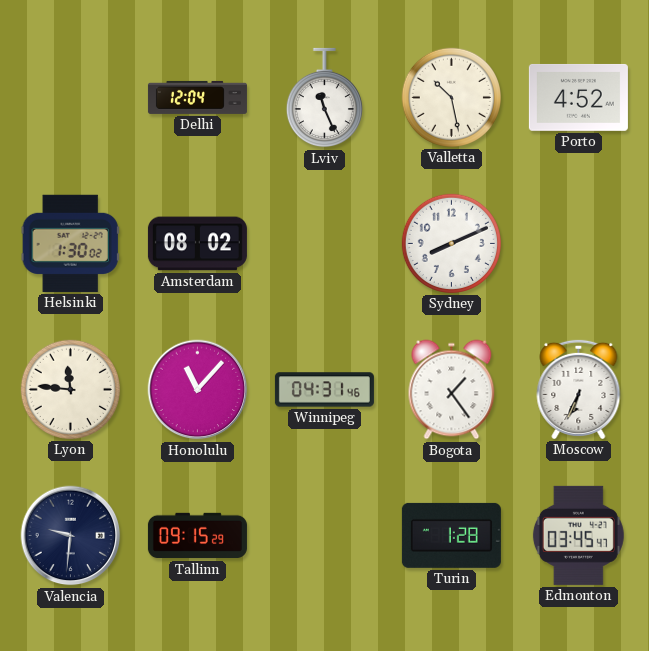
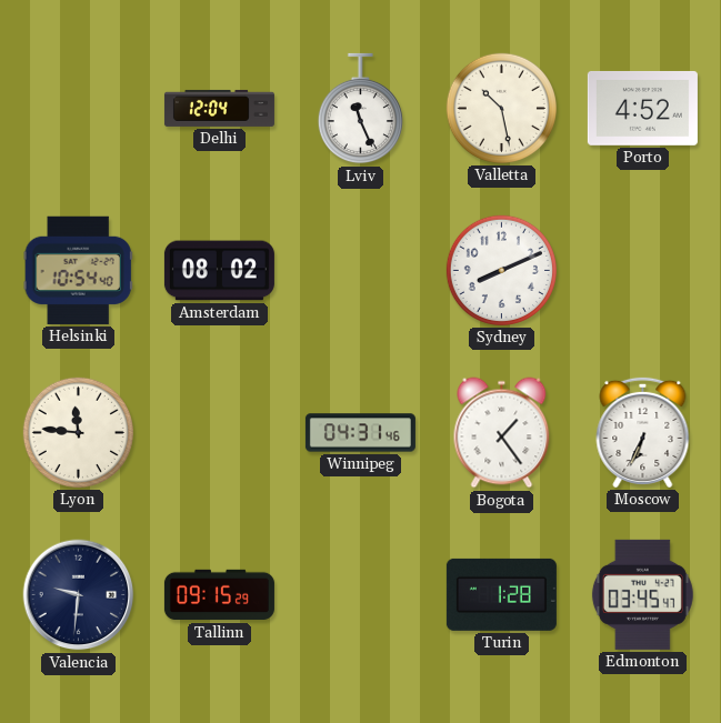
Helsinki: 1:30 -> 10:54 (78, 270)
Honolulu: 11:07 -> none (198, 390)
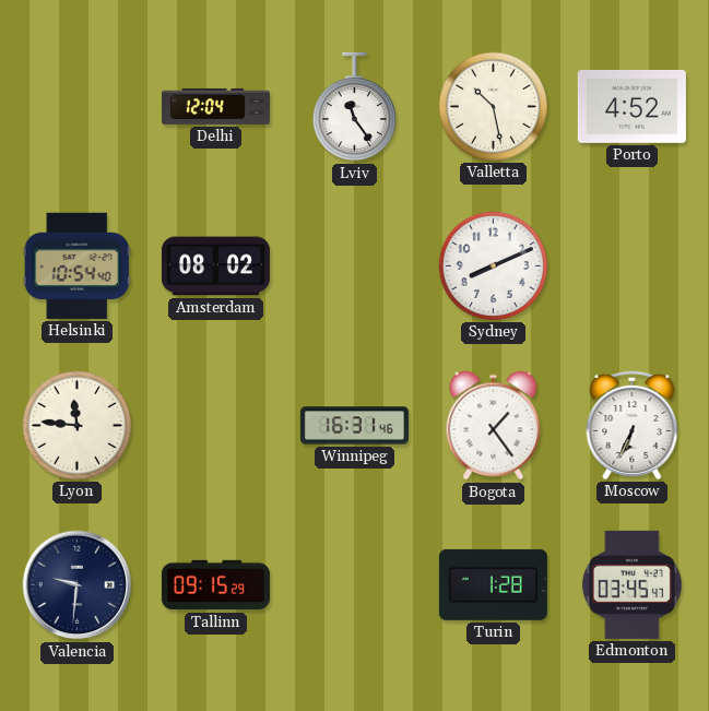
Lviv: 11:26 -> 11:24 (354, 107)
Winnipeg: 04:31 -> 16:31 (354, 426)
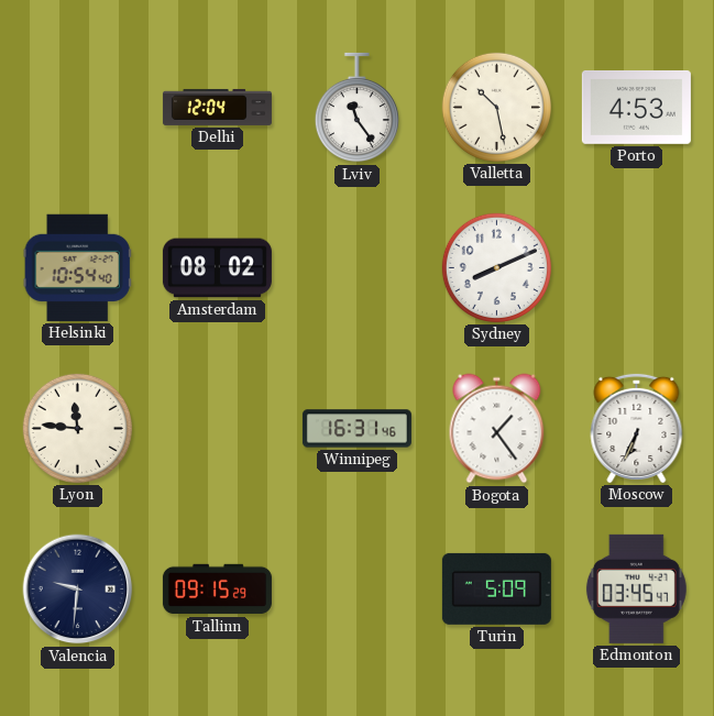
Porto: 4:52 -> 4:53 (636, 107)
Turin: 1:28 -> 5:09 (496, 588)
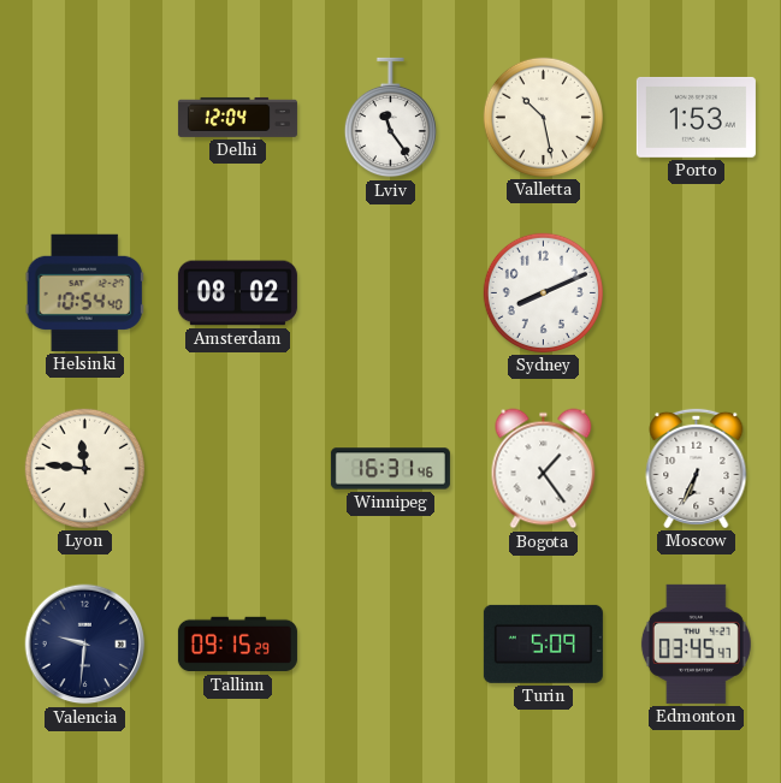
Porto: 4:53 -> 1:53 (696, 117)
